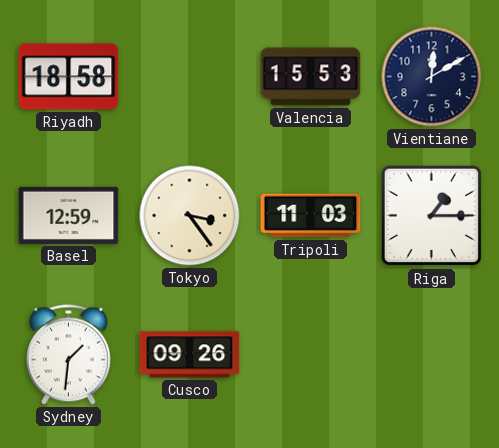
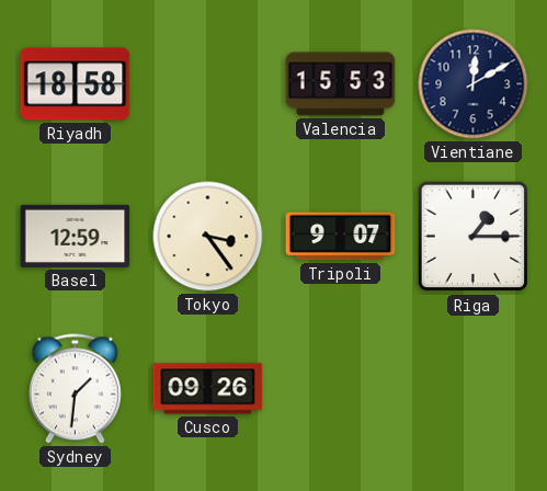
Tripoli: 11:03 -> 9:07 (341, 237)
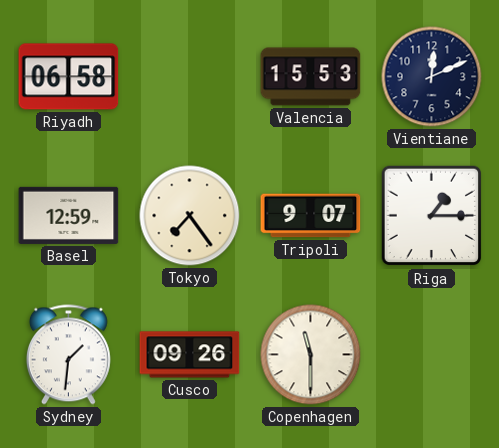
Riyadh: 18:58 -> 06:58 (69, 77)
Vientiane: 12:10 -> 12:11 (432, 77)
Tokyo: 3:24 -> 7:24 (190, 216)
Copenhagen: none -> 11:30 (311, 355)
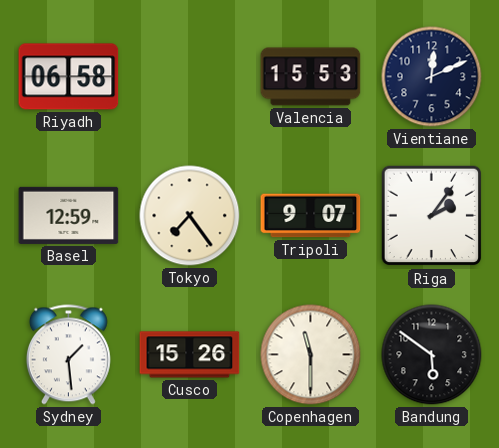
Riga: 1:15 -> 2:06 (432, 216)
Sydney: 1:31 -> 1:29 (68, 355)
Cusco: 09:26 -> 15:26 (190, 355)
Bandung: none -> 5:51 (432, 355)
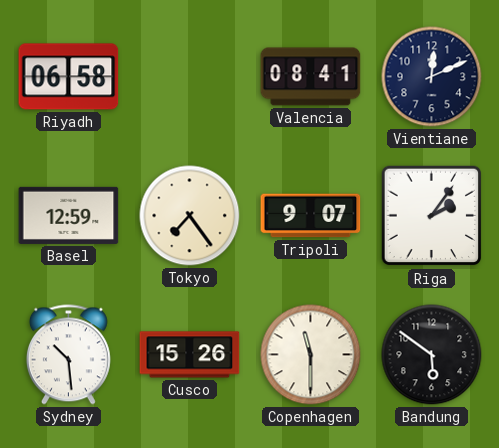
Valencia: 15:53 -> 08:41 (311, 77)
Sydney: 1:29 -> 10:29 (68, 355)
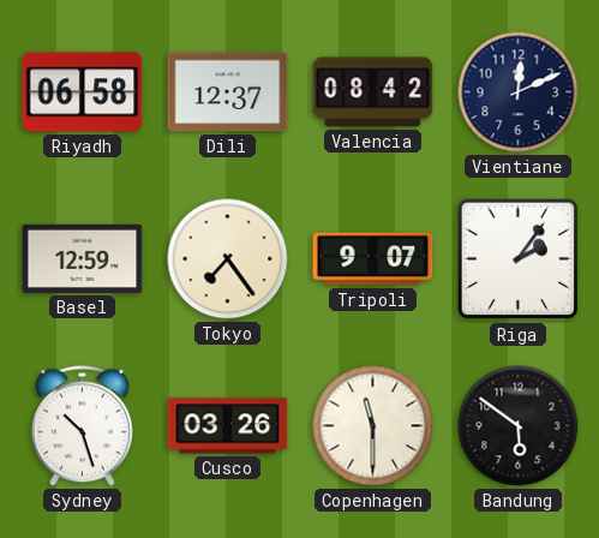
Dili: none -> 12:37 (228, 92)
Valencia: 08:41 -> 08:42 (373, 92)
Sydney: 10:29 -> 10:27 (82, 426)
Cusco: 15:26 -> 03:26 (228, 426)
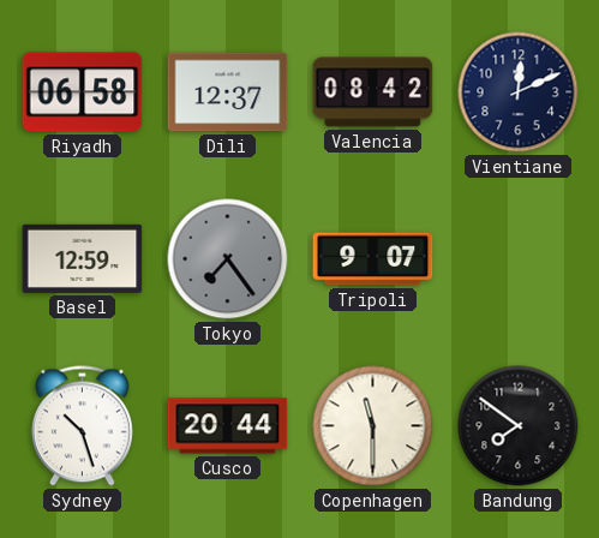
Tokyo dial: cream -> grey (228, 259)
Riga: 2:06 -> none (519, 259)
Cusco: 03:26 -> 20:44 (228, 426)
Bandung: 5:51 -> 7:51 (519, 426)
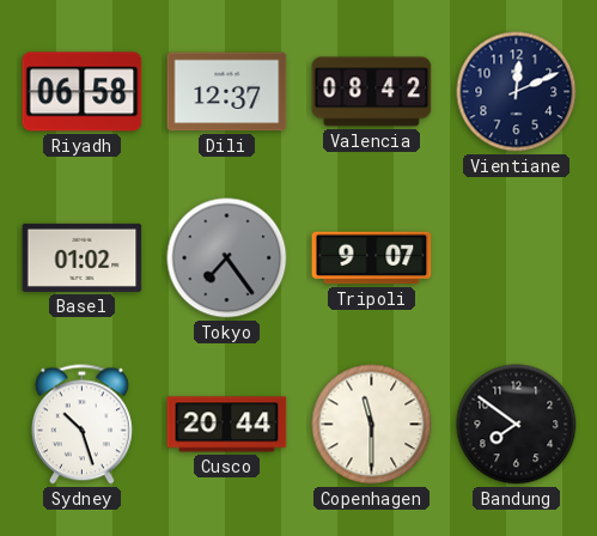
Basel: 12:59 -> 01:02 (83, 257)
